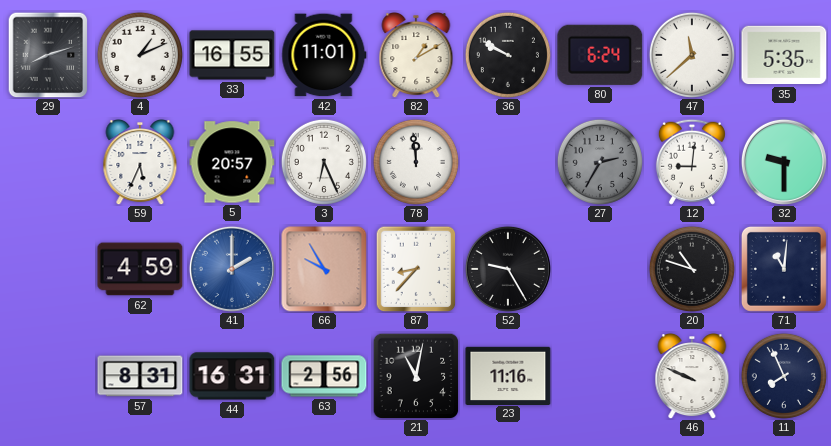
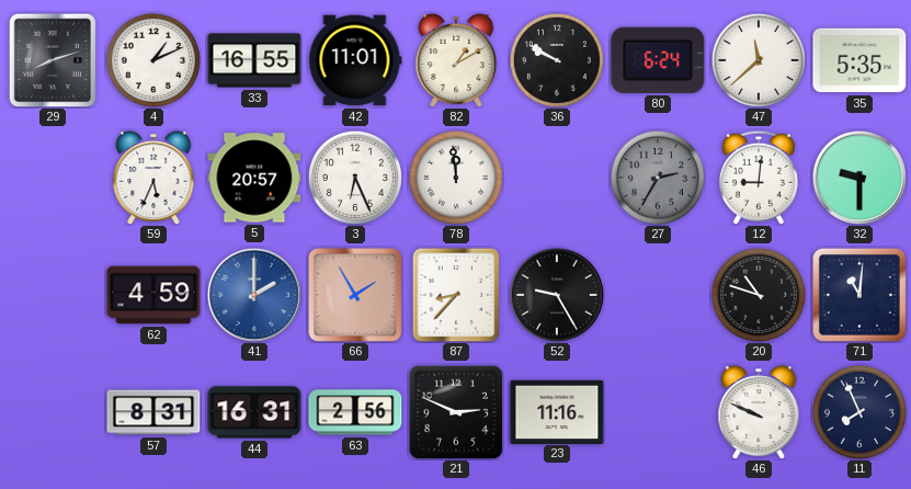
66: 9:55 -> 1:55 (355, 295)
21: 11:02 -> 2:49 (456, 412)
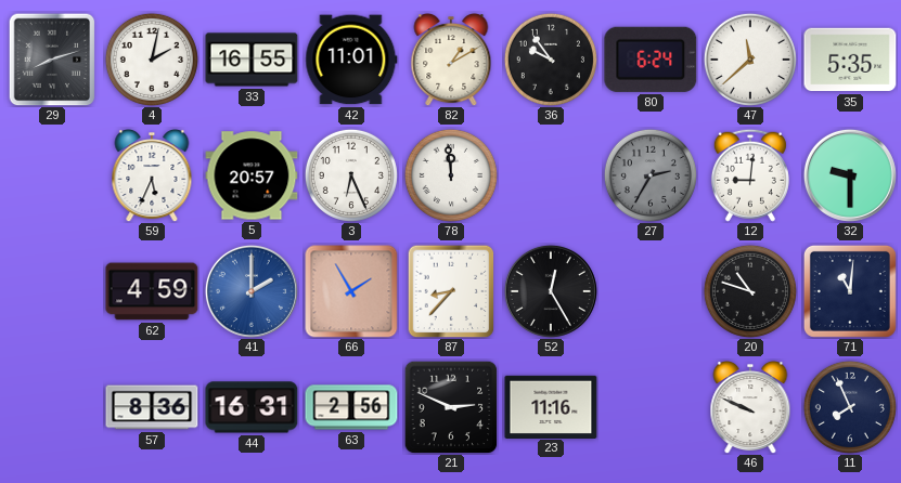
4: 1:11 -> 2:02 (152, 60)
36: 9:50 -> 9:54 (551, 60)
52: 9:25 -> 12:25 (551, 291)
57: 8:31 -> 8:36 (152, 407)
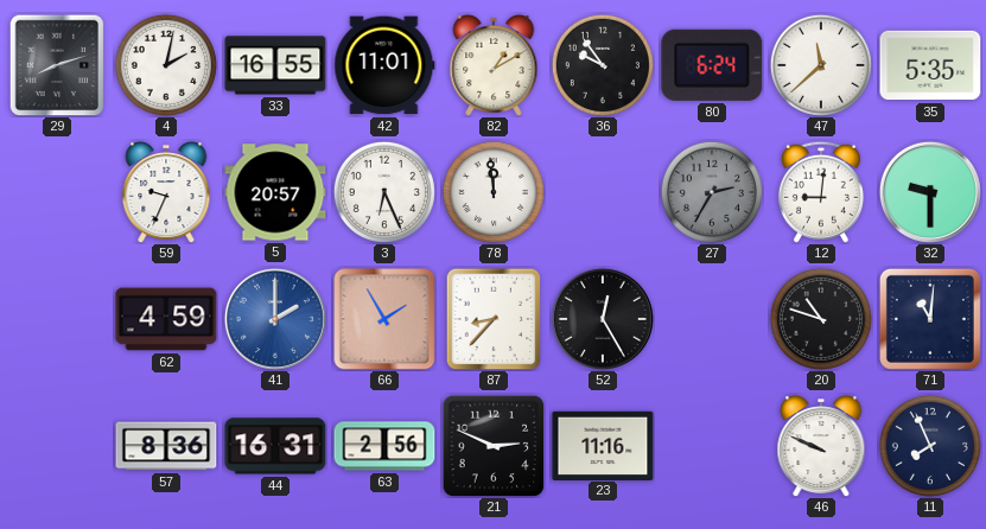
59: 5:34 -> 9:34 (166, 193)
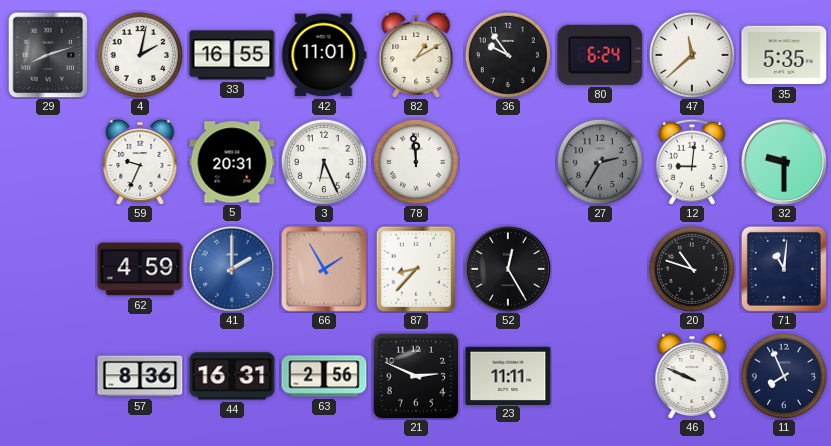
5: 20:57 -> 20:31 (232, 162)
23: 11:16 -> 11:11 (508, 375)
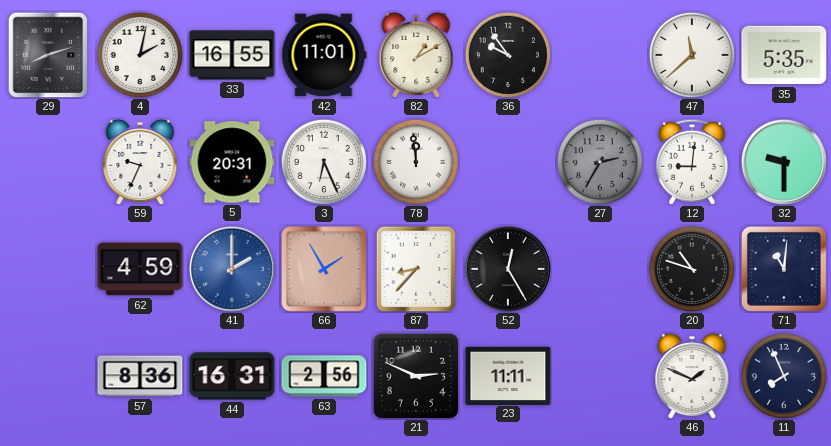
80: 6:24 -> none (600, 55)
46: 9:49 -> 1:49 (692, 377)
